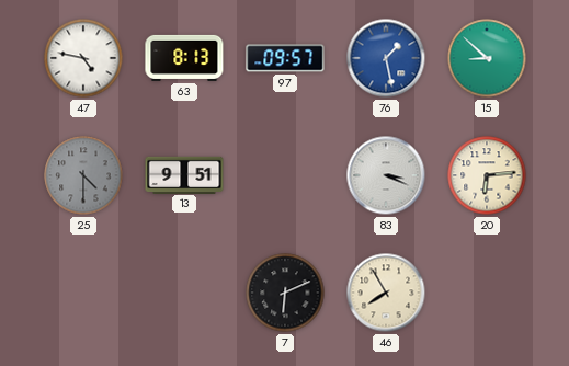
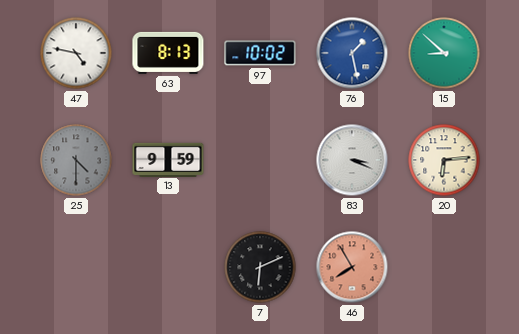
97: 09:57 -> 10:02 (260, 53)
13: 9:51 -> 9:59 (168, 159)
46 dial: cream -> salmon (352, 267)
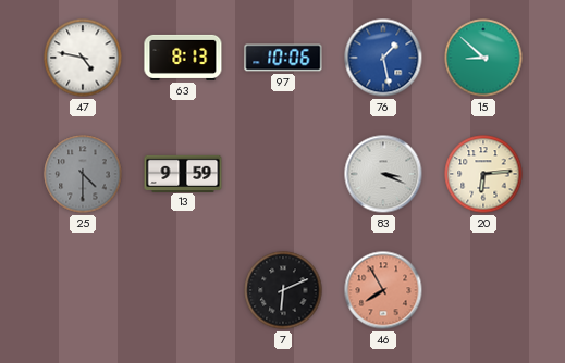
97: 10:02 -> 10:06 (283, 58)
